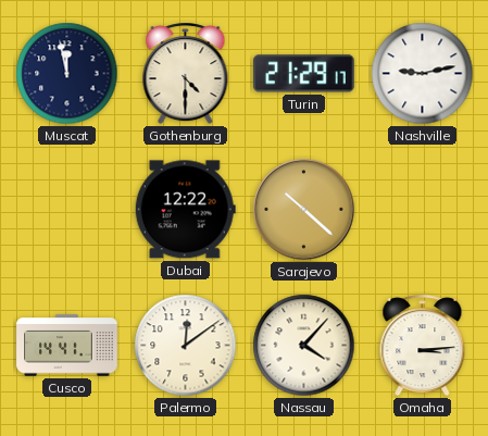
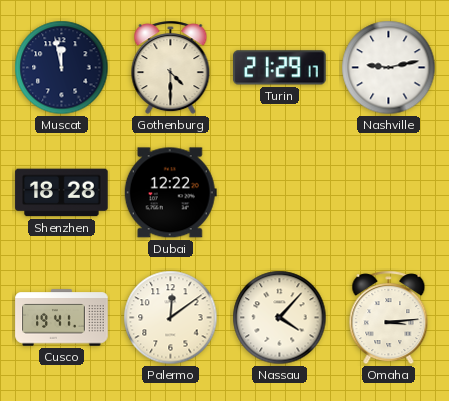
Shenzhen: none -> 18:28 (62, 193)
Sarajevo: 10:22 -> none (304, 210)
Cusco: 14:41 -> 19:41 (62, 318)
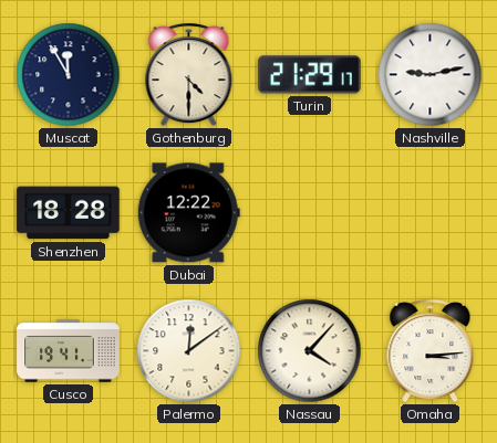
Muscat: 11:58 -> 11:55 (69, 75)
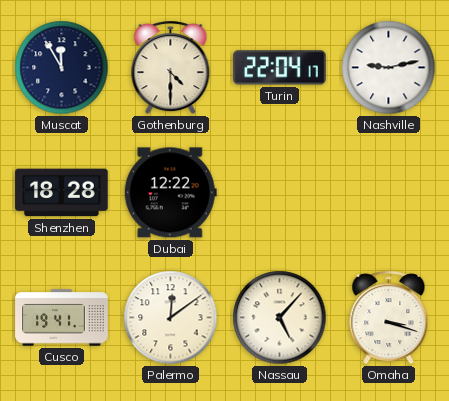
Turin: 21:29 -> 22:04 (280, 68)
Nassau: 4:07 -> 5:07 (280, 318)
Omaha: 3:14 -> 3:18 (389, 318)
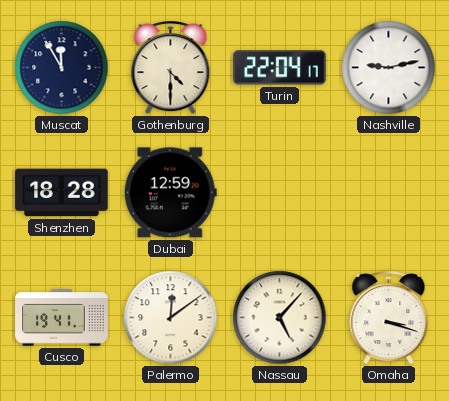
Dubai: 12:22 -> 12:59 (170, 193)
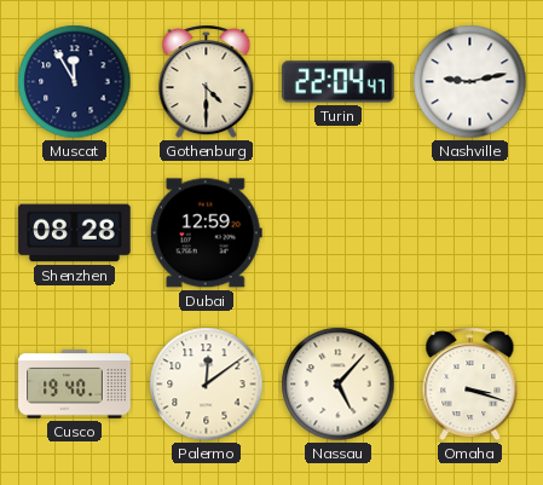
Turin: 22:04:17 -> 22:04:47 (339, 82)
Shenzhen: 18:28 -> 08:28 (75, 233)
Cusco: 19:41 -> 19:40 (75, 385)
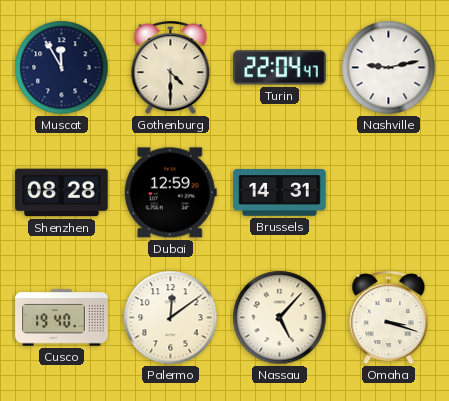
Brussels: none -> 14:31 (280, 193)
